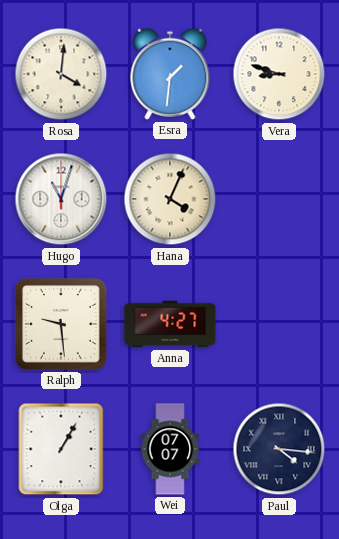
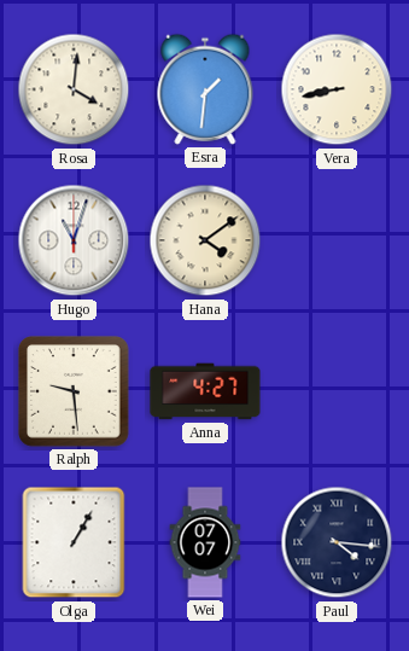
Vera: 8:48 -> 8:43 (337, 89)
Hana: 4:04 -> 4:09 (205, 240)
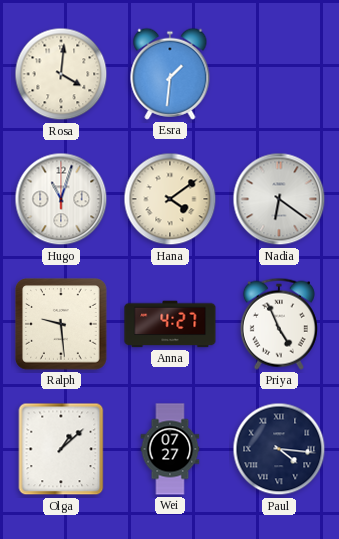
Vera: 8:43 -> none (337, 89)
Nadia: none -> 6:21 (279, 199)
Priya: none -> 4:56 (279, 324)
Olga: 1:05 -> 1:08 (61, 449)
Wei: 07:07 -> 07:27 (170, 449)
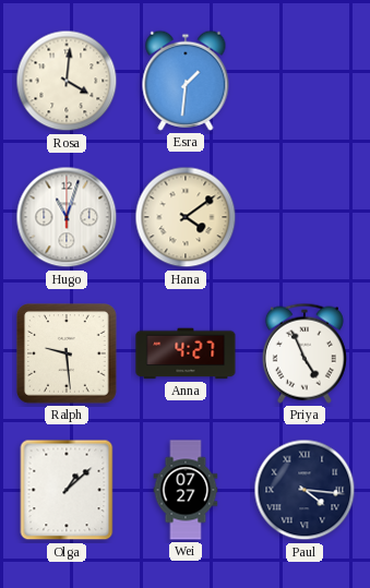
Nadia: 6:21 -> none (279, 199)
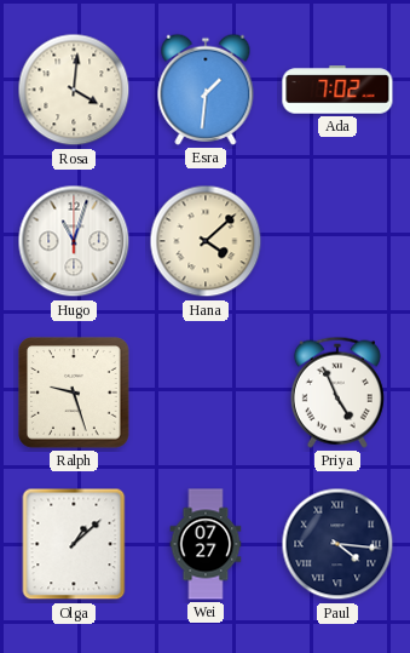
Ada: none -> 7:02 (337, 90)
Hana: 4:09 -> 4:08 (206, 241)
Ralph: 9:29 -> 9:27 (74, 393)
Anna: 4:27 -> none (186, 353)
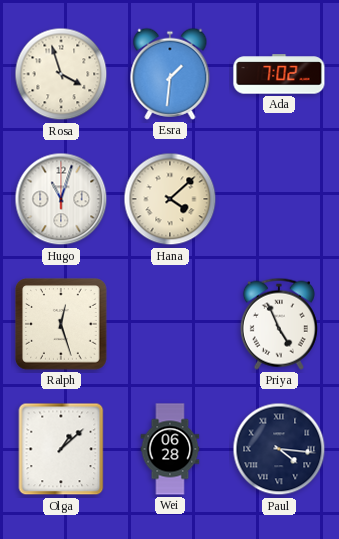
Rosa: 4:01 -> 3:57 (61, 74)
Ralph: 9:27 -> 12:27 (61, 324)
Wei: 07:27 -> 06:28 (170, 449)
